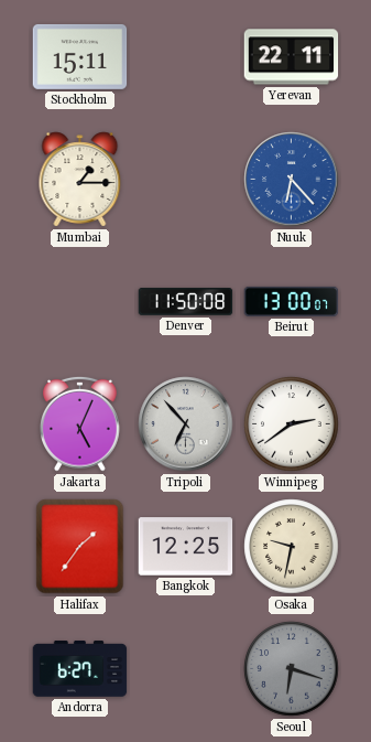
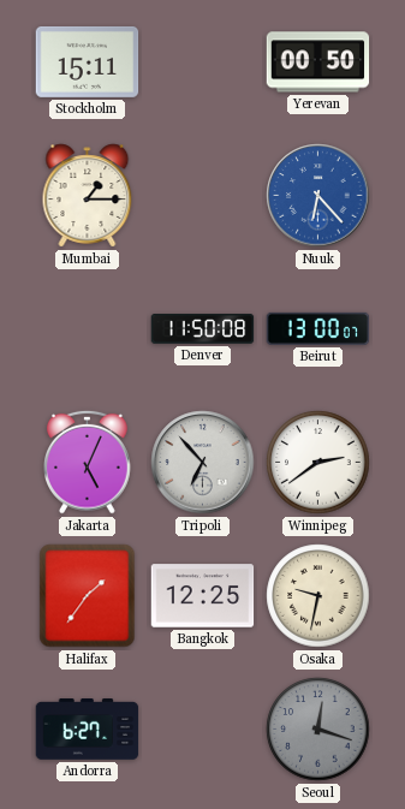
Yerevan: 22:11 -> 00:50 (318, 63)
Seoul: 6:18 -> 12:18 (318, 730)
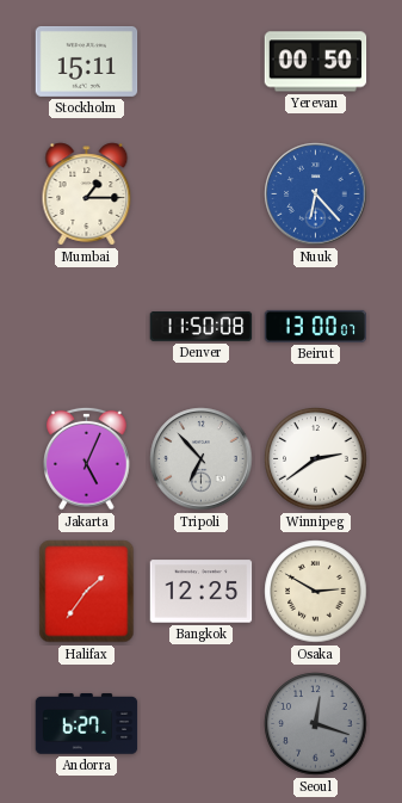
Osaka: 9:32 -> 2:50 (316, 592)
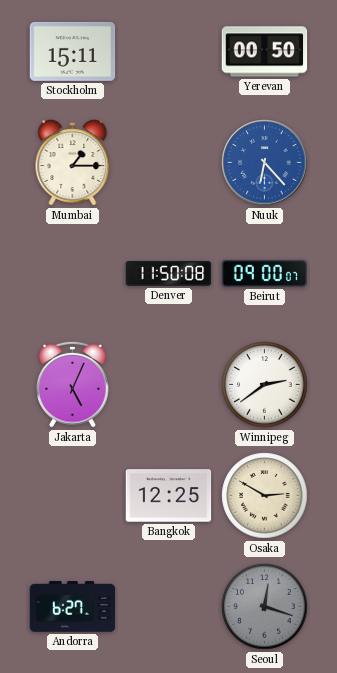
Beirut: 13:00 -> 09:00 (265, 273)
Tripoli: 6:53 -> none (202, 459)
Halifax: 1:36 -> none (87, 592)
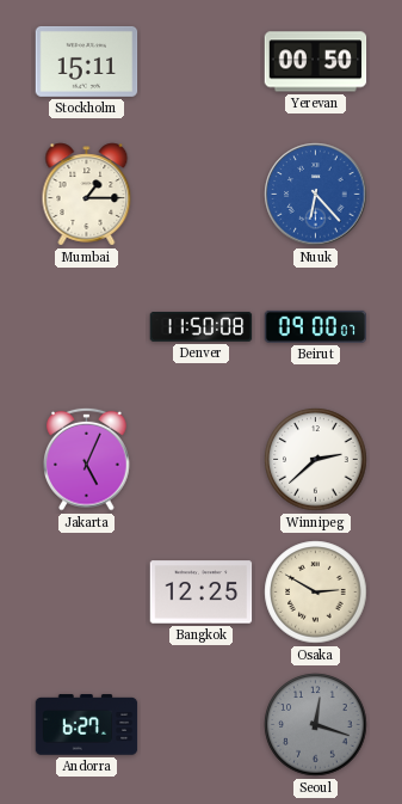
Winnipeg: 2:39 -> 2:38 (316, 460)
